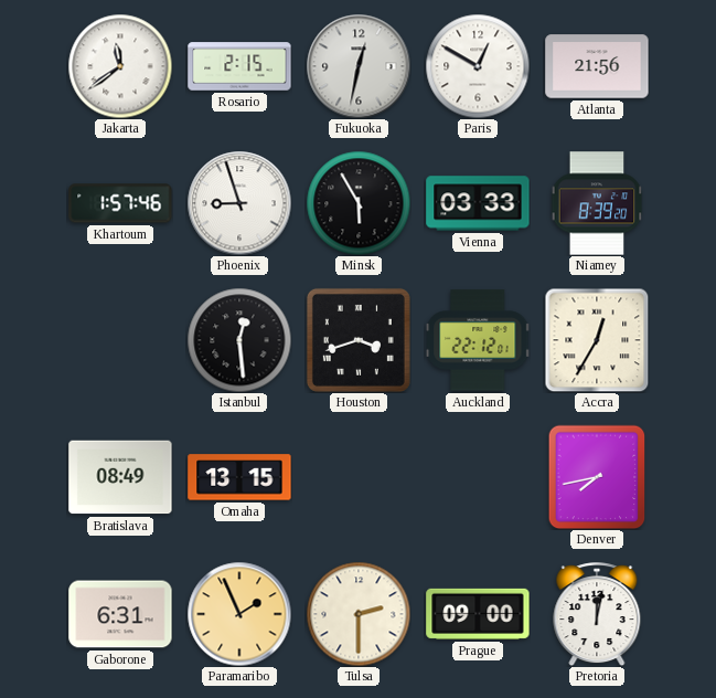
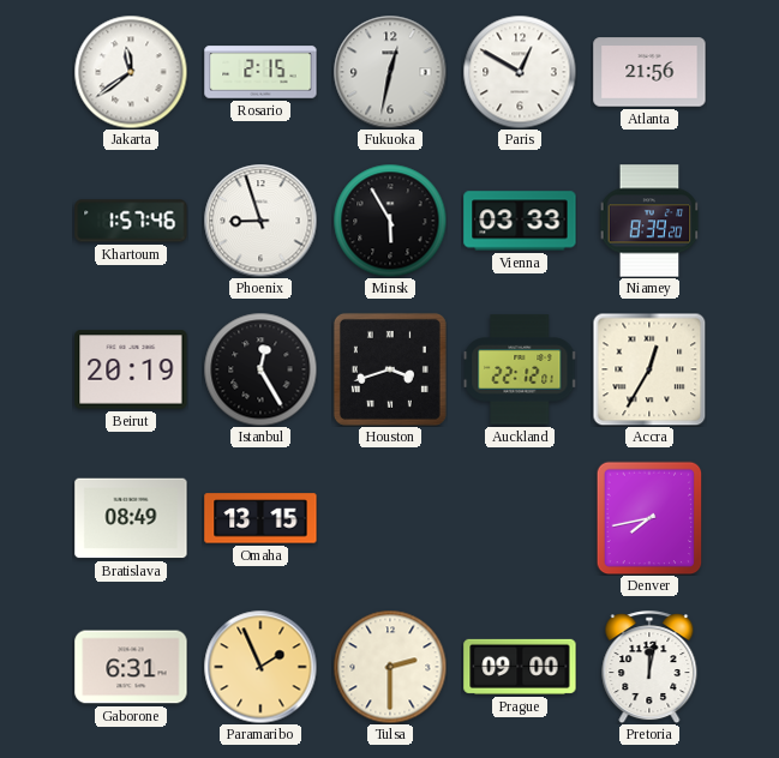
Beirut: none -> 20:19 (131, 369)
Istanbul: 12:29 -> 12:25 (260, 369)
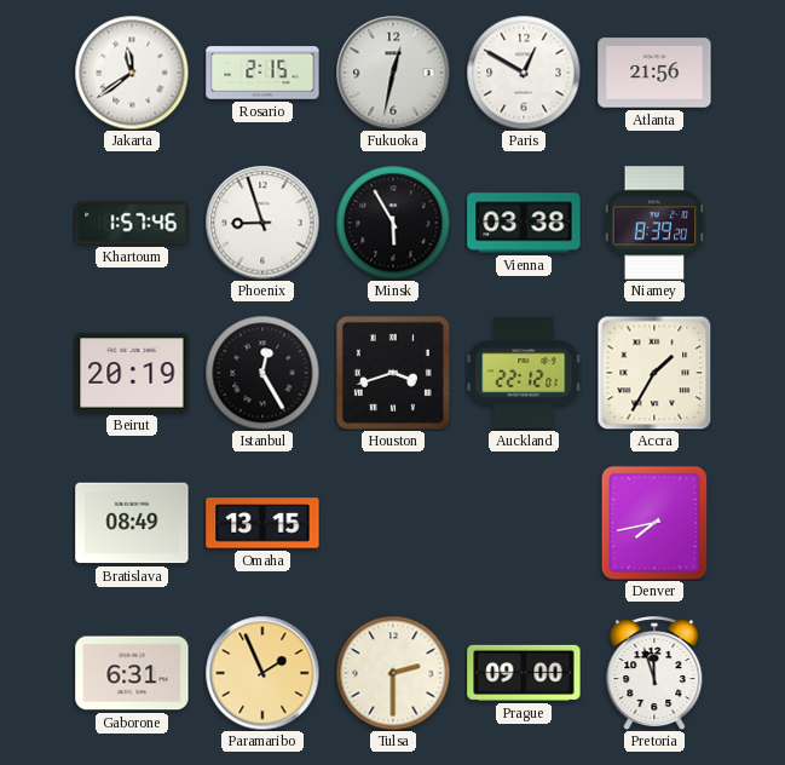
Vienna: 03:33 -> 03:38 (524, 223)
Accra: 12:35 -> 1:35 (654, 373)
Pretoria: 12:02 -> 11:57 (654, 673)
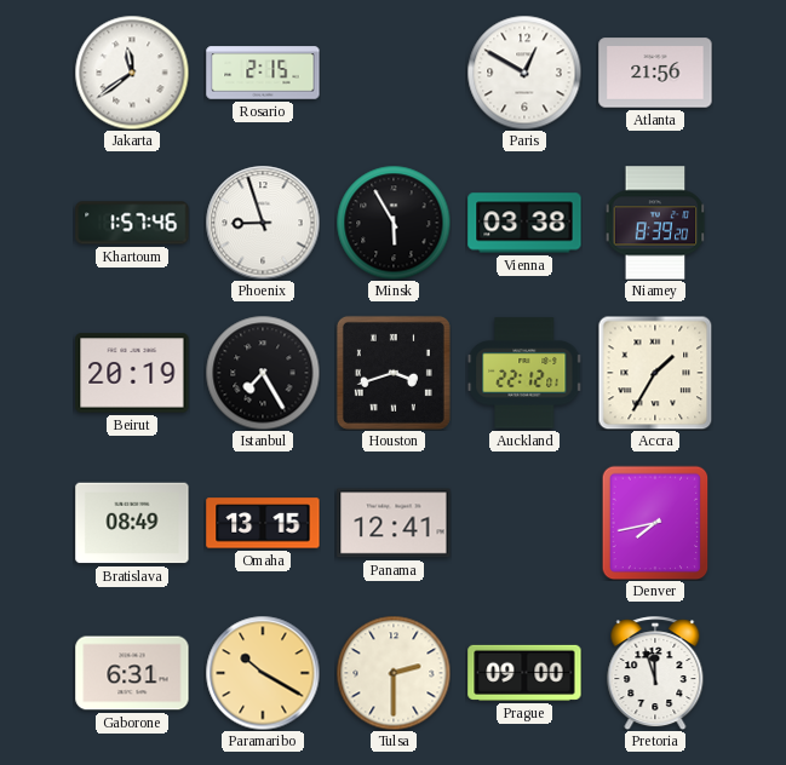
Fukuoka: 12:32 -> none (393, 73)
Istanbul: 12:25 -> 7:25 (263, 373)
Panama: none -> 12:41 (394, 523)
Paramaribo: 1:56 -> 10:20 (263, 673)
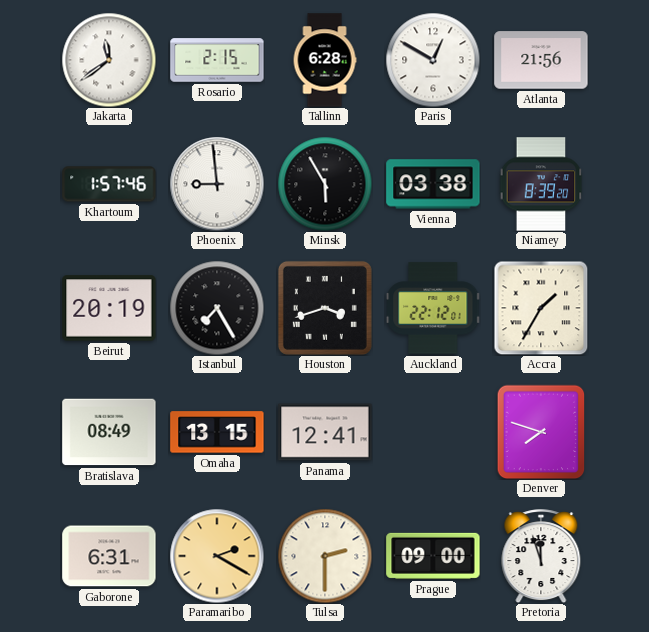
Tallinn: none -> 6:28 (325, 60)
Phoenix: 8:57 -> 8:59 (217, 184)
Denver: 7:43 -> 7:48 (541, 432)
Paramaribo: 10:20 -> 2:20 (217, 556)
